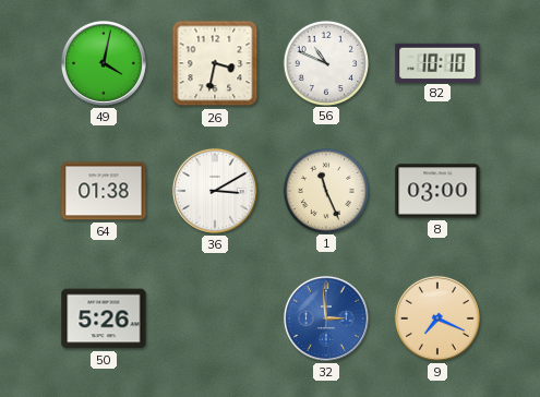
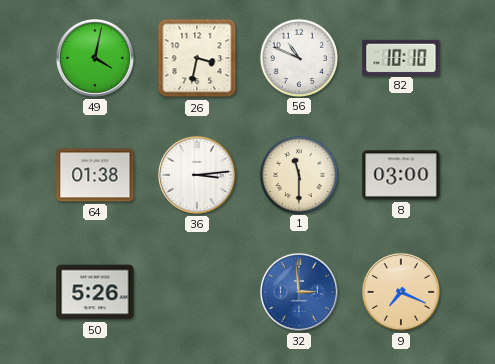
36: 3:10 -> 3:14 (197, 175)
1: 11:26 -> 11:30 (298, 174)
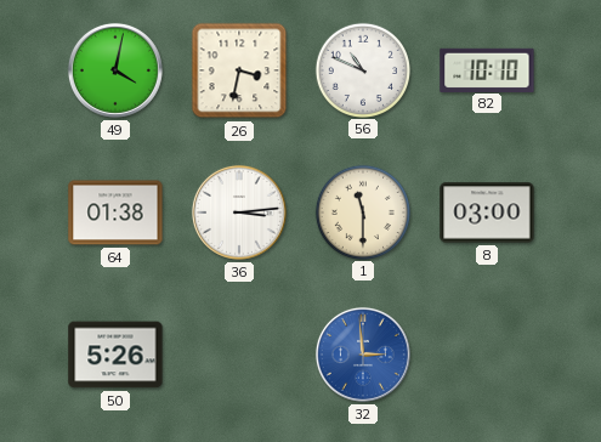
9: 7:19 -> none (401, 292)
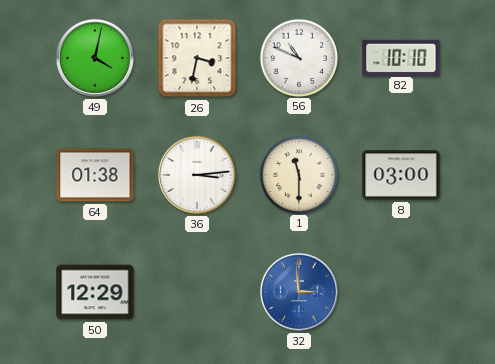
50: 5:26 -> 12:29 (95, 292)
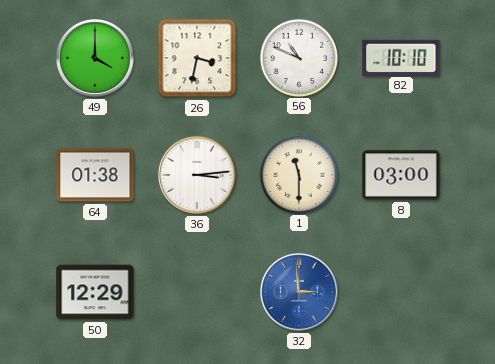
49: 4:02 -> 4:00 (95, 58)
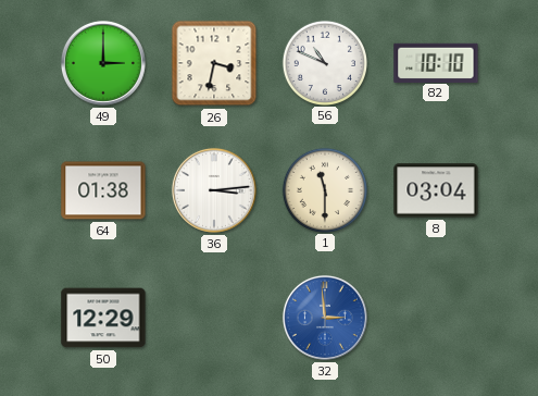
49: 4:00 -> 3:00 (103, 63)
8: 03:00 -> 03:04 (436, 190)
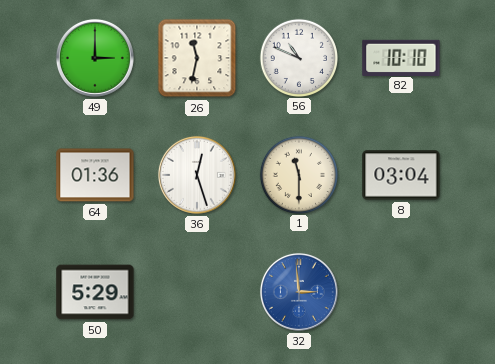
26: 3:32 -> 11:32 (197, 58)
64: 01:38 -> 01:36 (95, 175)
36: 3:14 -> 12:27 (197, 175)
50: 12:29 -> 5:29 (95, 292)
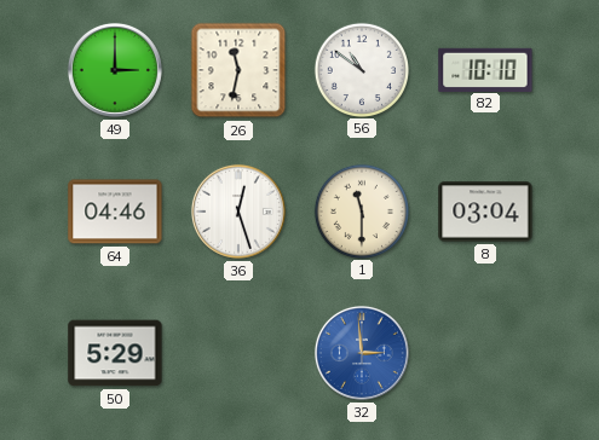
56: 10:49 -> 10:51 (361, 69)
64: 01:36 -> 04:46 (115, 212)
